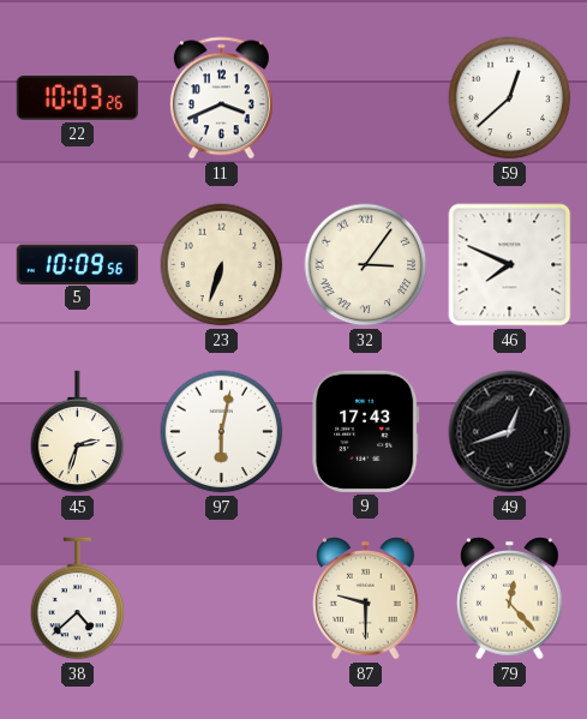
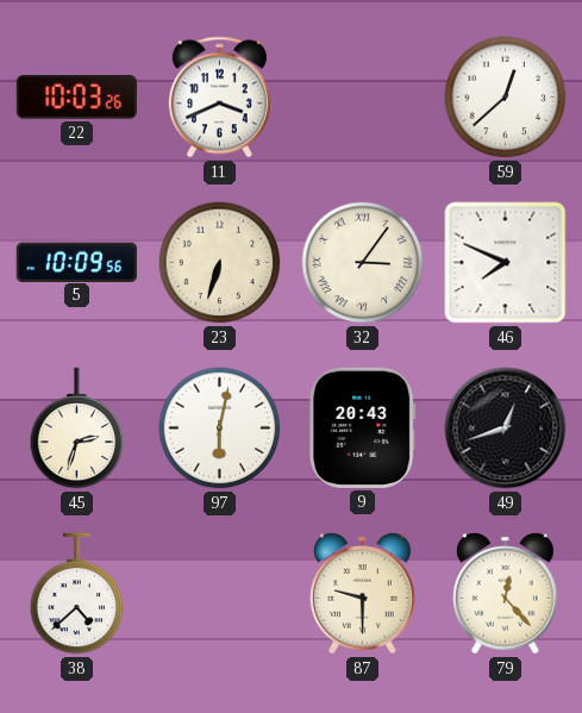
9: 17:43 -> 20:43 (363, 427)
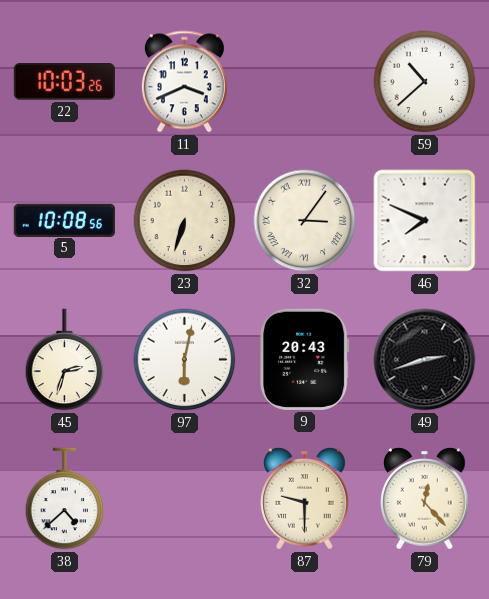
59: 12:38 -> 10:38 (425, 82)
5: 10:09 -> 10:08 (64, 220)
49: 12:42 -> 2:42 (425, 360)
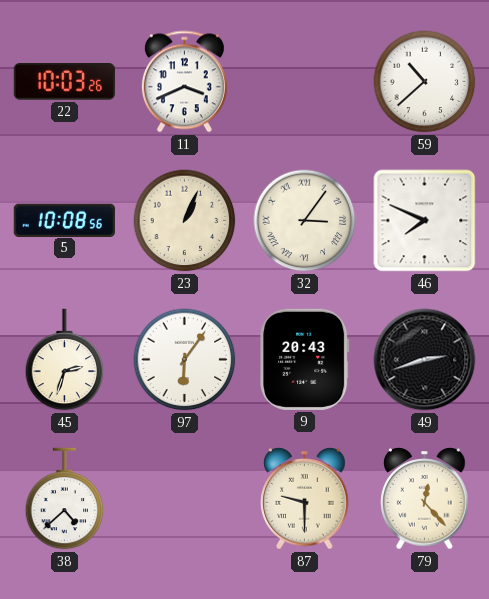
23: 6:33 -> 1:04 (185, 221)
97: 6:02 -> 6:06 (185, 360)
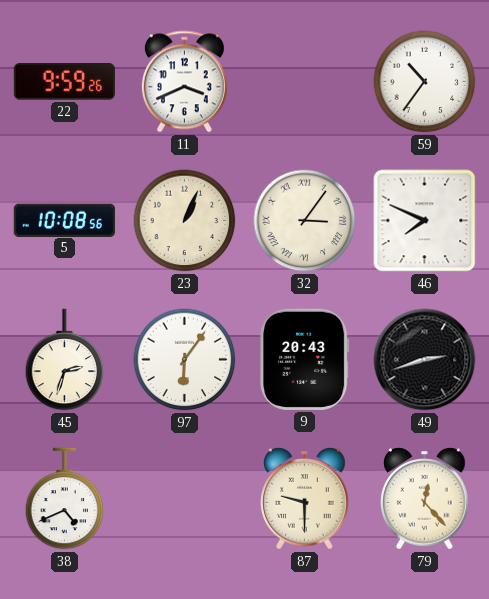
22: 10:03 -> 9:59 (64, 82)
59: 10:38 -> 10:36 (425, 82)
38: 4:38 -> 4:41 (65, 499)
